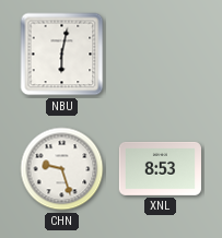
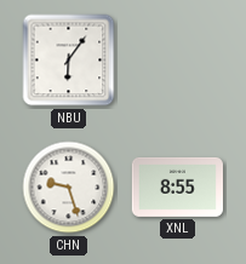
NBU: 6:02 -> 6:06 (69, 61)
XNL: 8:53 -> 8:55 (177, 186)
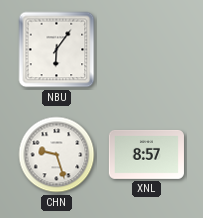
XNL: 8:55 -> 8:57 (146, 154)
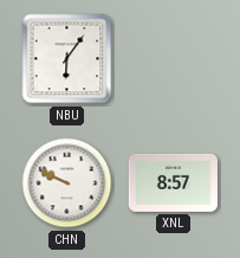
CHN: 9:27 -> 9:49 (67, 183)
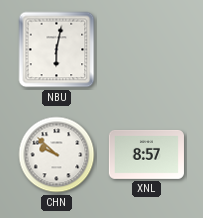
NBU: 6:06 -> 6:02 (57, 50)
CHN: 9:49 -> 9:52 (57, 155)
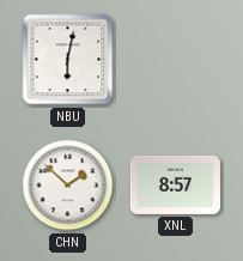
CHN: 9:52 -> 1:52 (68, 186)
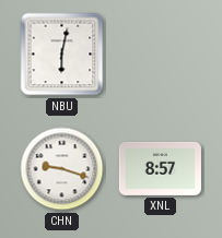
CHN: 1:52 -> 9:18 (62, 169)
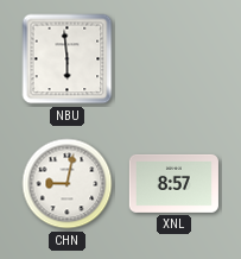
NBU: 6:02 -> 5:59 (68, 59)
CHN: 9:18 -> 9:02 (68, 184)
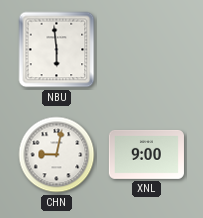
XNL: 8:57 -> 9:00 (146, 154)
